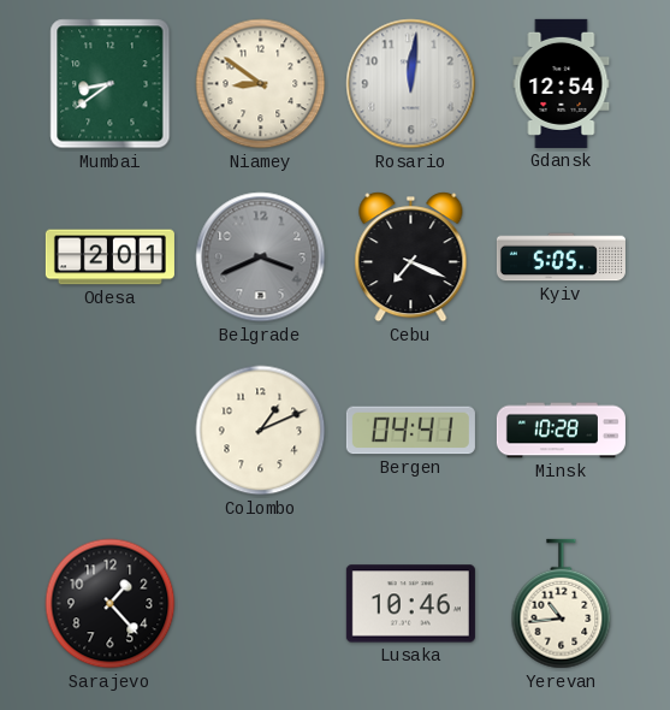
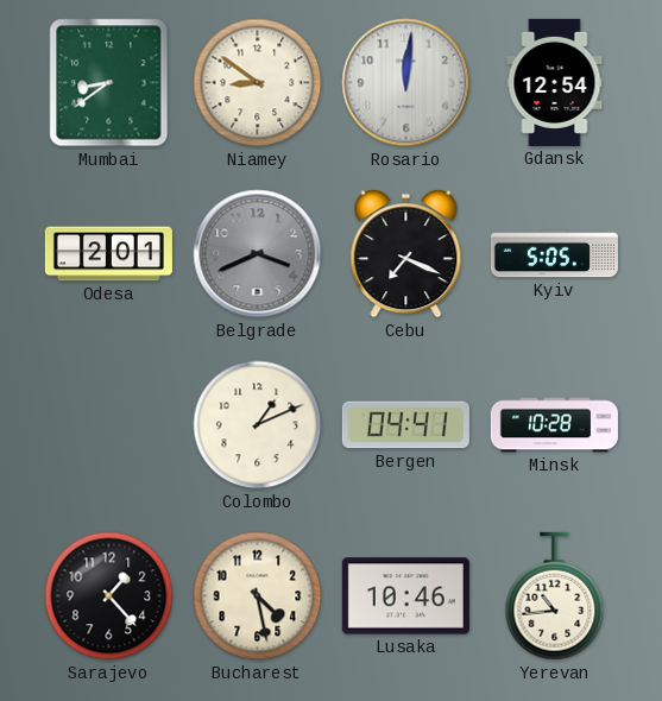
Bucharest: none -> 4:28 (258, 596)
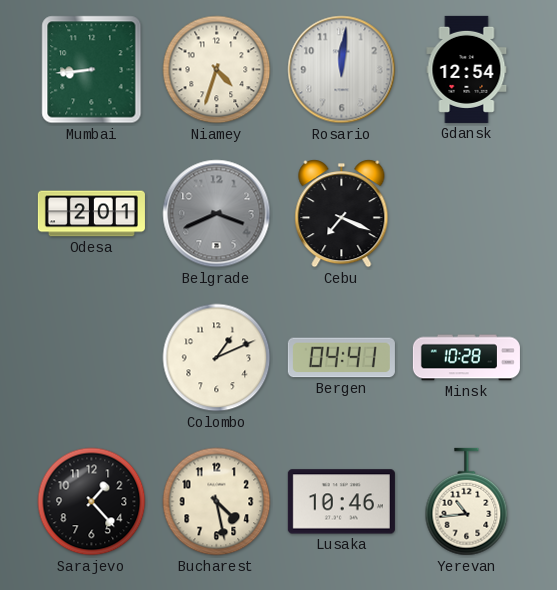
Mumbai: 8:39 -> 8:44 (92, 70)
Niamey: 8:51 -> 4:33 (217, 70)
Kyiv: 5:05 -> none (554, 254)
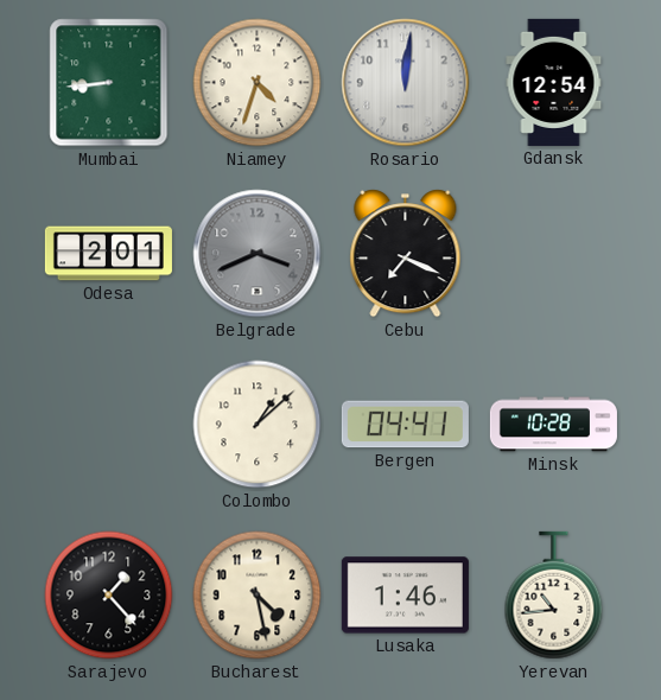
Colombo: 1:11 -> 1:08 (258, 425)
Lusaka: 10:46 -> 1:46 (405, 596)
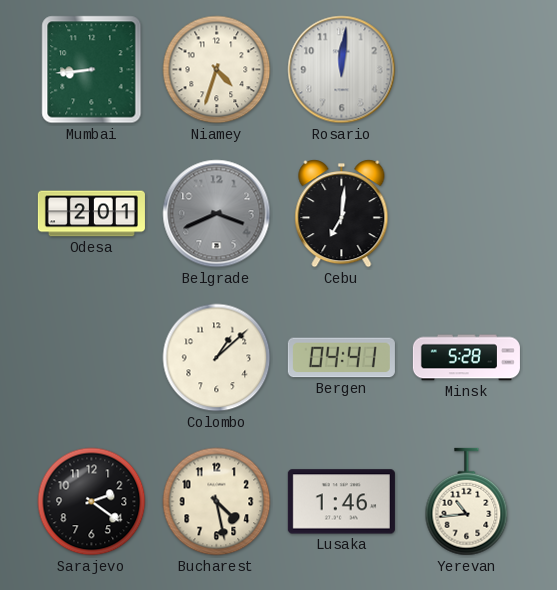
Gdansk: 12:54 -> none (554, 82)
Cebu: 7:19 -> 7:01 (342, 214)
Minsk: 10:28 -> 5:28 (466, 358)
Sarajevo: 1:23 -> 2:21 (92, 502)
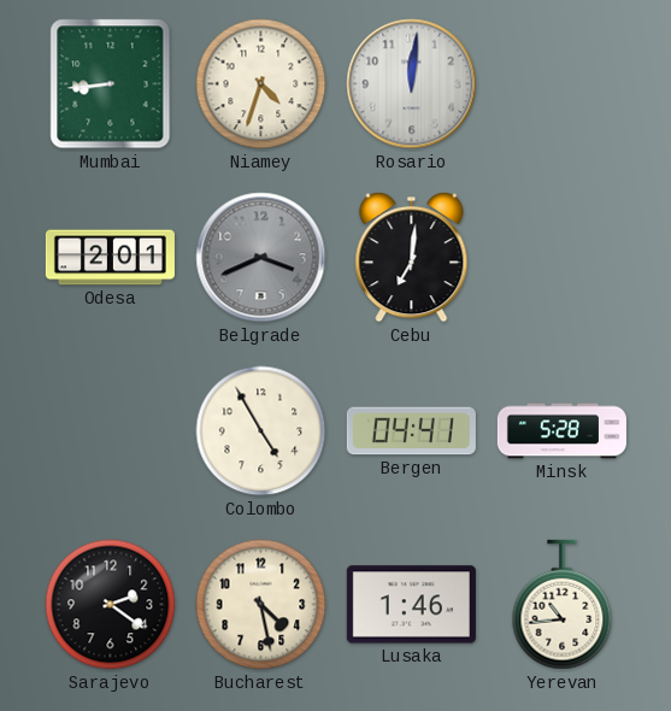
Colombo: 1:08 -> 4:55 (261, 431)
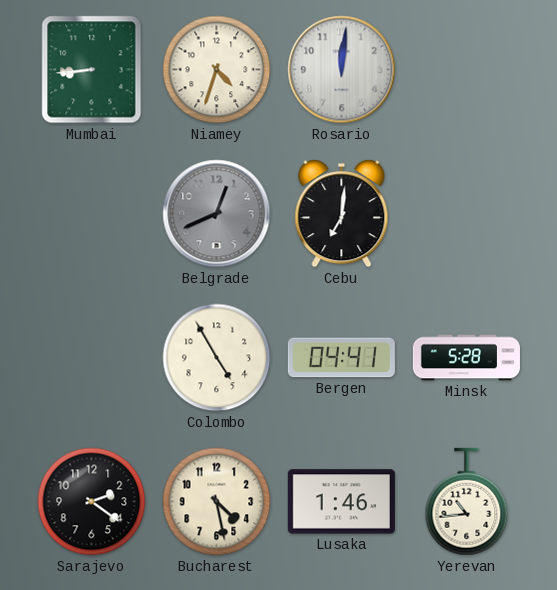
Odesa: 2:01 -> none (110, 258)
Belgrade: 3:41 -> 12:41 (217, 214)
